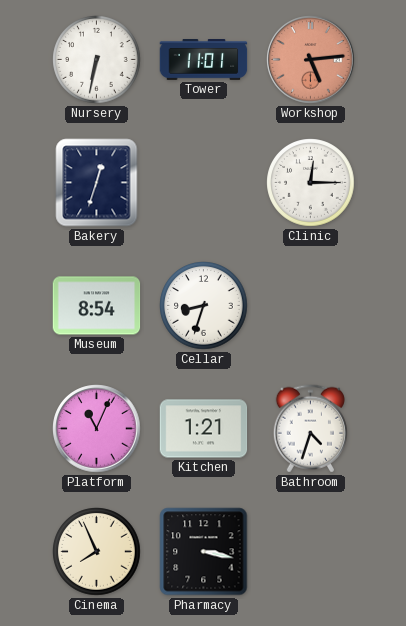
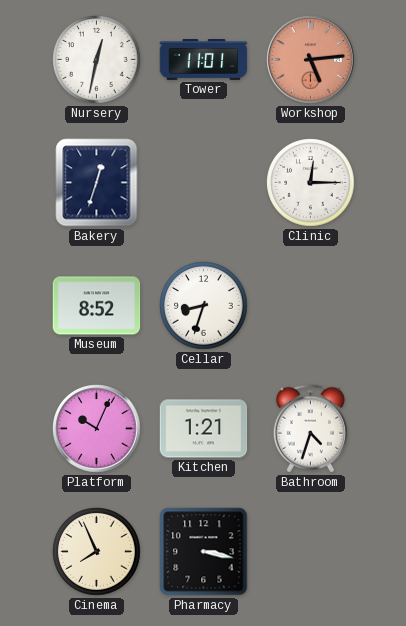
Nursery: 6:32 -> 12:32 (97, 60)
Museum: 8:54 -> 8:52 (97, 306)
Platform: 11:04 -> 10:04 (97, 429)
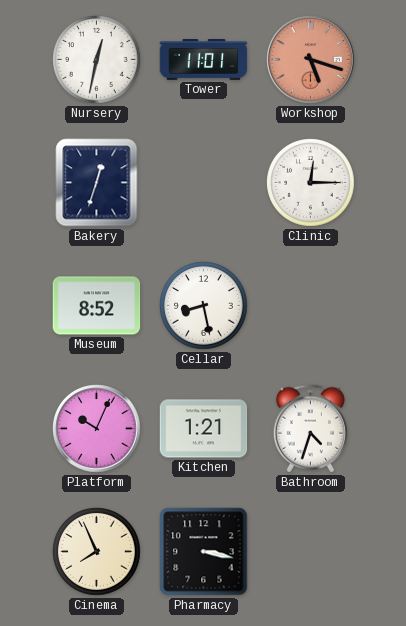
Workshop: 5:14 -> 5:18 (311, 60)
Cellar: 8:33 -> 8:28 (204, 306)
